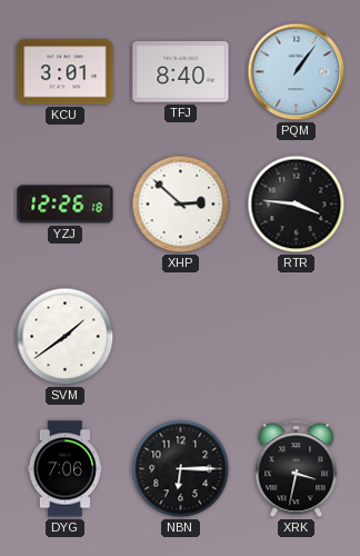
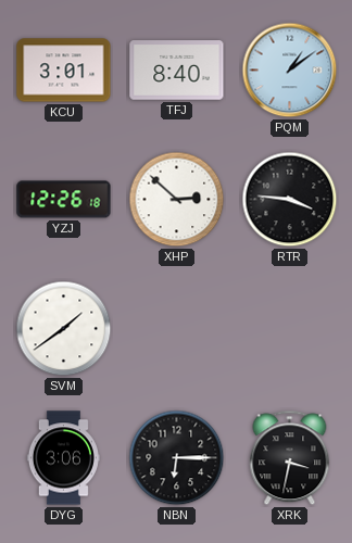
PQM: 1:06 -> 1:09 (290, 71)
DYG: 7:06 -> 3:06 (63, 458)
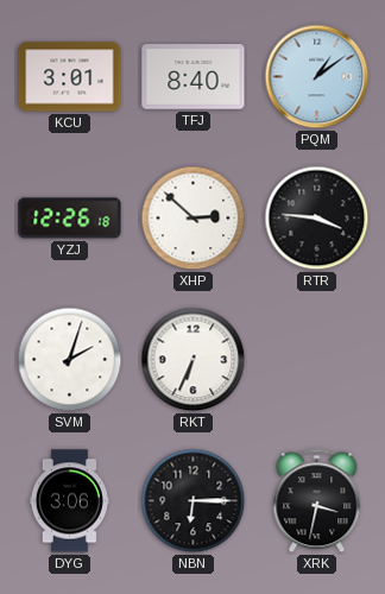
SVM: 1:39 -> 2:03 (70, 360)
RKT: none -> 6:34 (194, 360)
